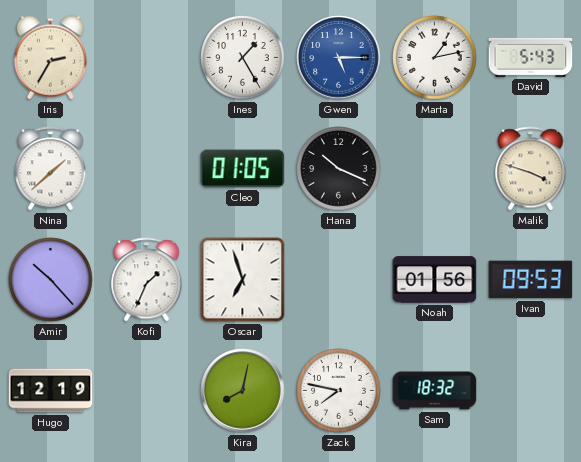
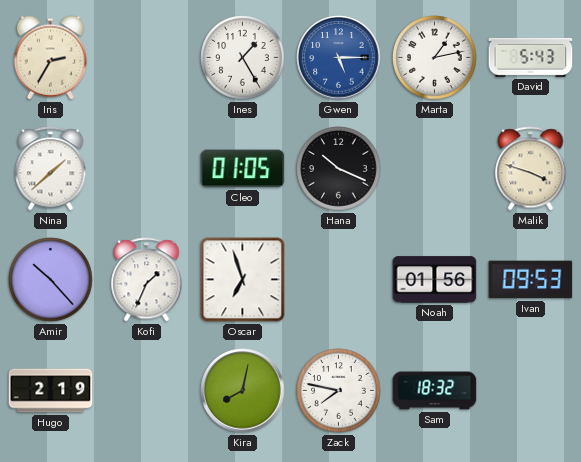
Hugo: 12:19 -> 2:19 (51, 391)
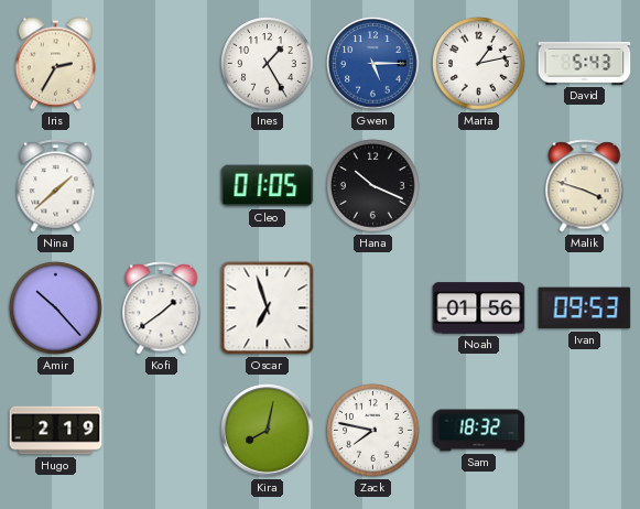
Kofi: 1:34 -> 1:39 (162, 308)
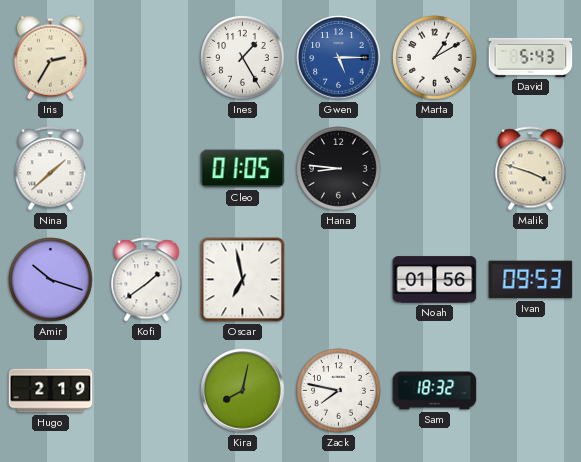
Marta: 1:13 -> 1:10 (435, 58)
Hana: 10:19 -> 8:46 (339, 169)
Amir: 10:23 -> 10:18 (51, 280)
Oscar: 6:57 -> 6:58 (243, 280)
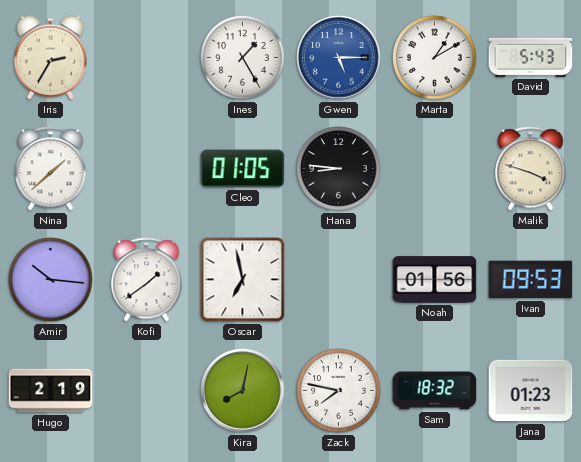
Amir: 10:18 -> 10:16 (51, 280)
Jana: none -> 01:23 (531, 391)
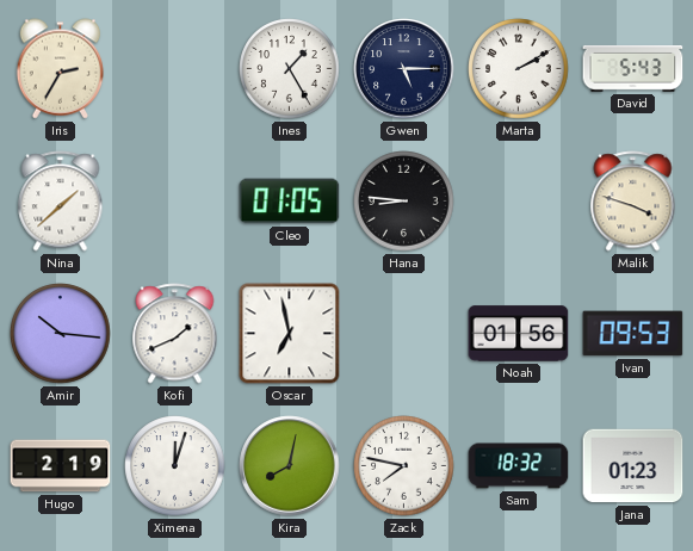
Gwen dial: blue -> navy (404, 69)
Marta: 1:10 -> 2:10 (519, 69)
Kofi: 1:39 -> 1:41 (175, 334)
Ximena: none -> 12:03 (175, 466)
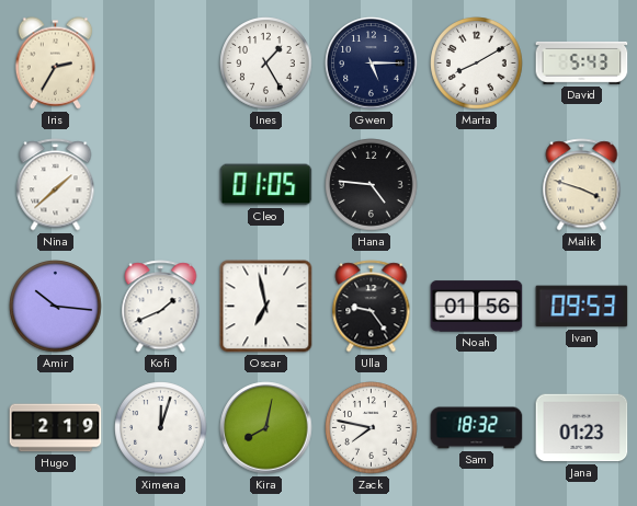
Marta: 2:10 -> 8:10 (477, 64)
Hana: 8:46 -> 4:46 (372, 185)
Ulla: none -> 9:24 (372, 307)
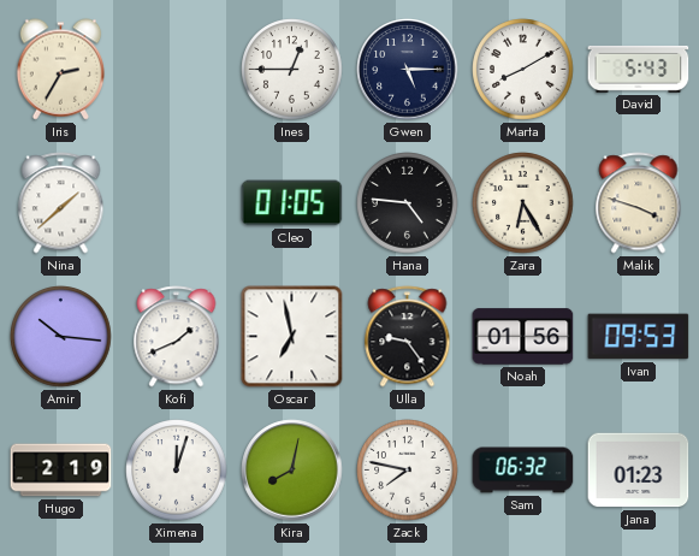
Ines: 1:25 -> 12:45 (292, 70)
Zara: none -> 6:25 (523, 203)
Sam: 18:32 -> 06:32 (523, 471)
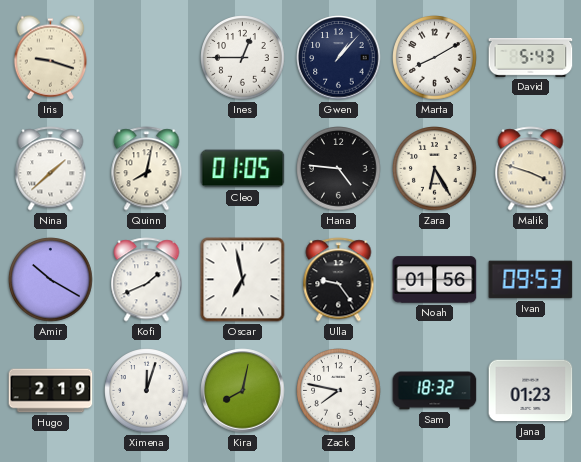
Iris: 2:35 -> 9:18 (51, 58)
Gwen: 5:15 -> 1:07 (339, 58)
Quinn: none -> 8:02 (147, 169)
Amir: 10:16 -> 10:20 (51, 280)
Sam: 06:32 -> 18:32 (435, 391)
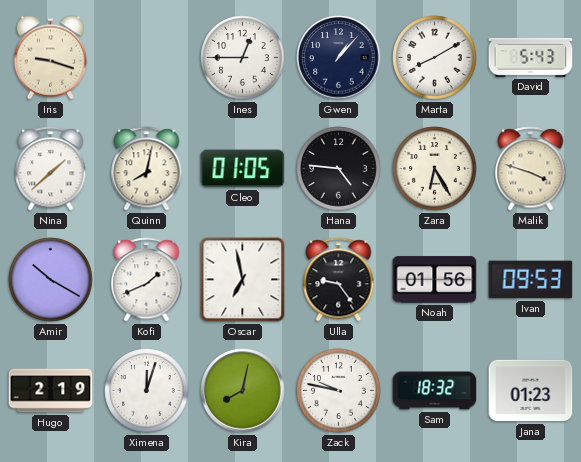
Zack: 7:47 -> 9:47 (339, 391)
